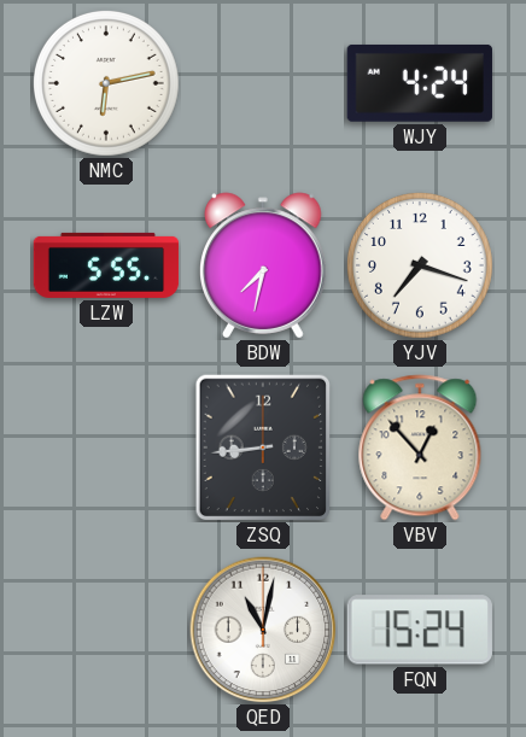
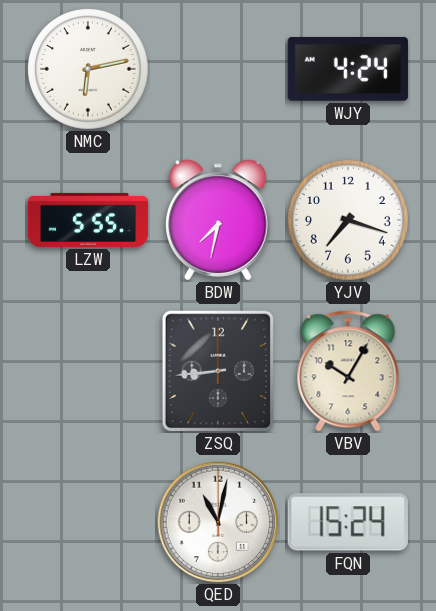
VBV: 12:53 -> 10:05 (348, 371)
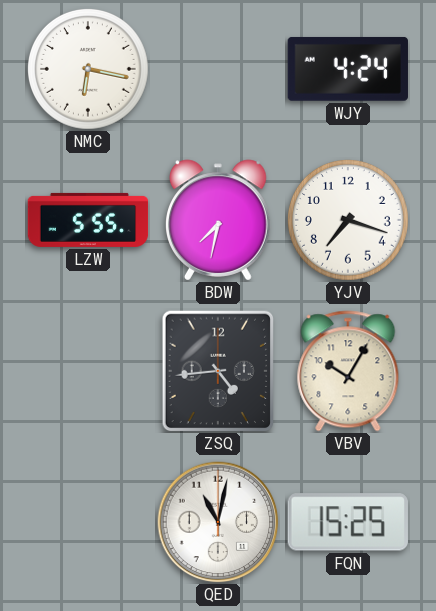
NMC: 6:13 -> 6:17 (88, 69)
ZSQ: 8:44 -> 4:44 (218, 371)
FQN: 15:24 -> 15:25 (348, 522)
